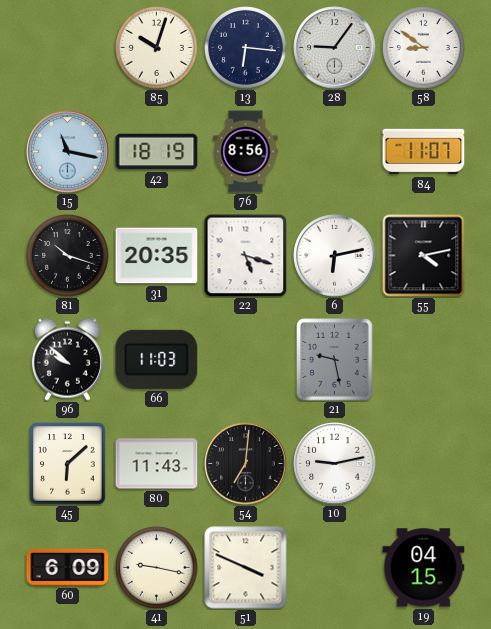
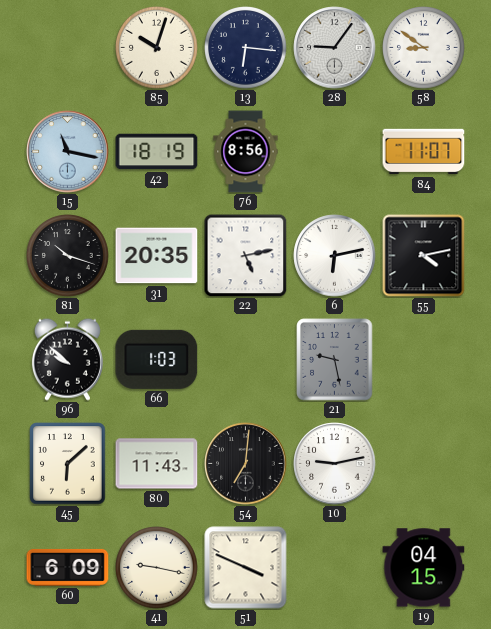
22: 5:18 -> 5:13 (245, 255)
66: 11:03 -> 1:03 (157, 359)
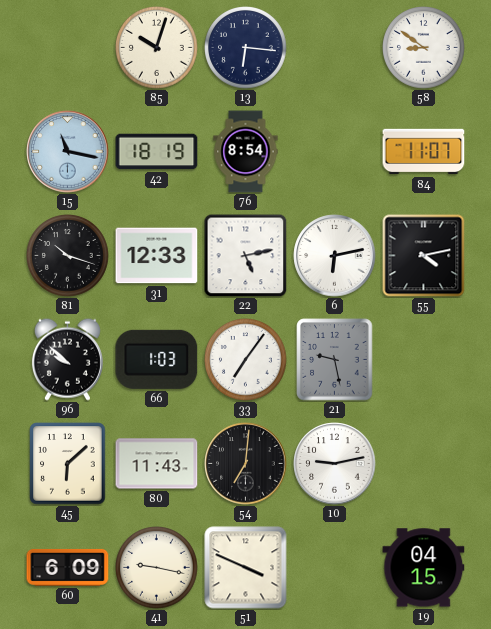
28: 9:06 -> none (335, 48)
76: 8:56 -> 8:54 (246, 152)
31: 20:35 -> 12:33 (157, 256)
33: none -> 7:06 (246, 360)
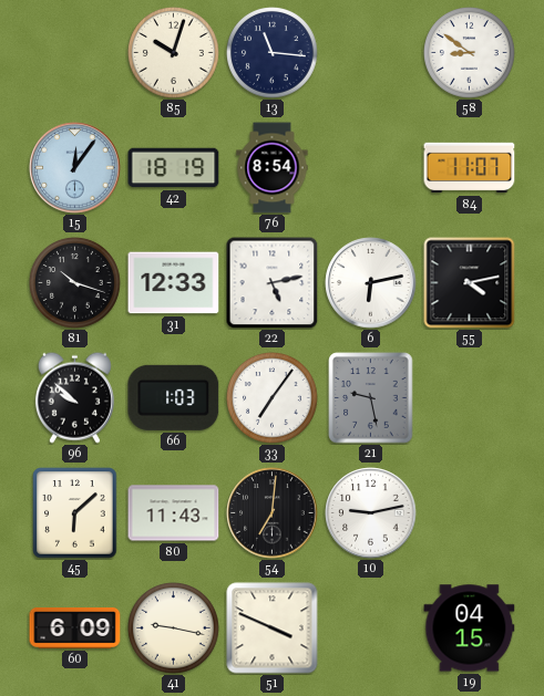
13: 6:16 -> 11:16 (273, 53)
15: 11:17 -> 12:06 (75, 168)
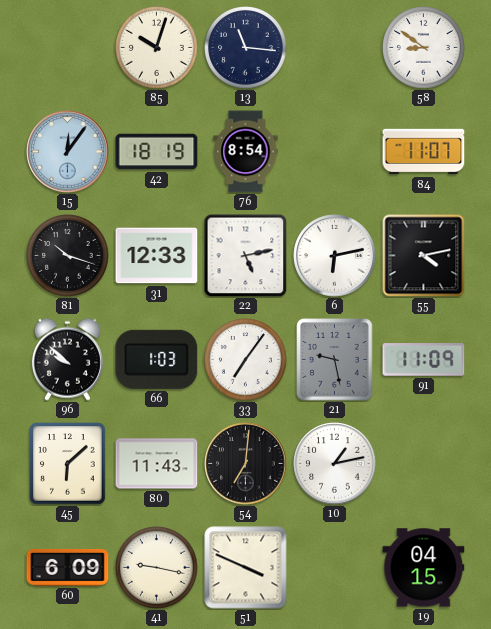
91: none -> 11:09 (424, 360)
10: 9:13 -> 1:13 (335, 464)
